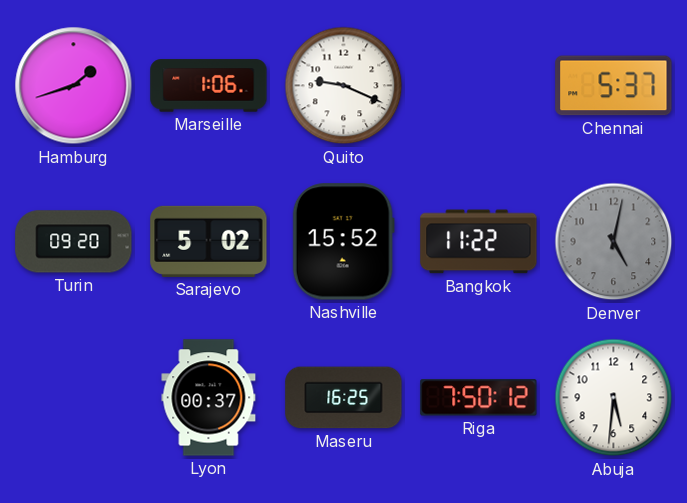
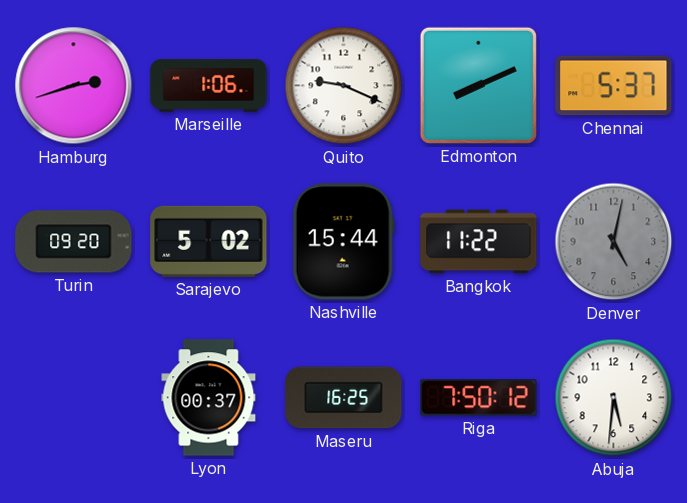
Hamburg: 1:42 -> 2:42 (74, 86)
Edmonton: none -> 8:11 (478, 85)
Nashville: 15:52 -> 15:44 (343, 242)
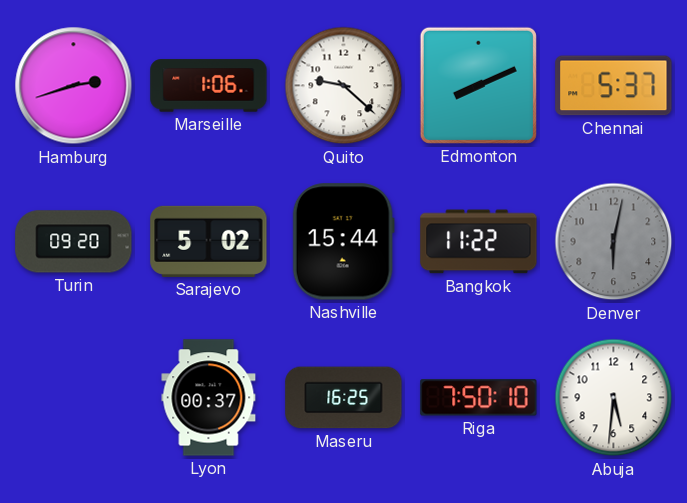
Quito: 9:19 -> 9:22 (344, 86)
Denver: 5:02 -> 6:02 (614, 242)
Riga: 7:50:12 -> 7:50:10 (479, 398)
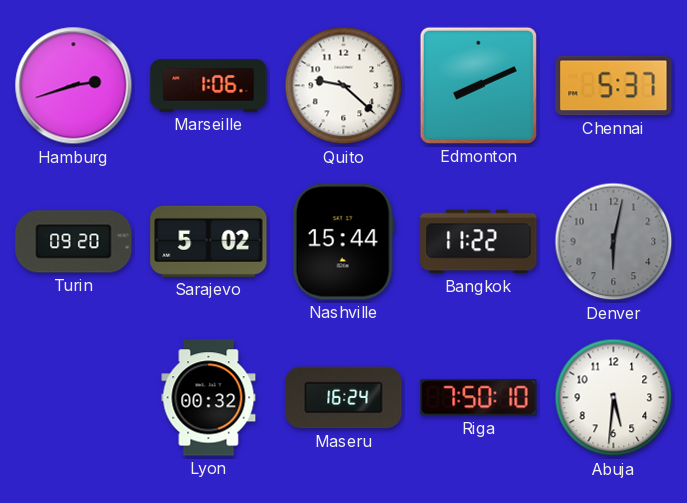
Lyon: 00:37 -> 00:32 (209, 398)
Maseru: 16:25 -> 16:24 (344, 398)
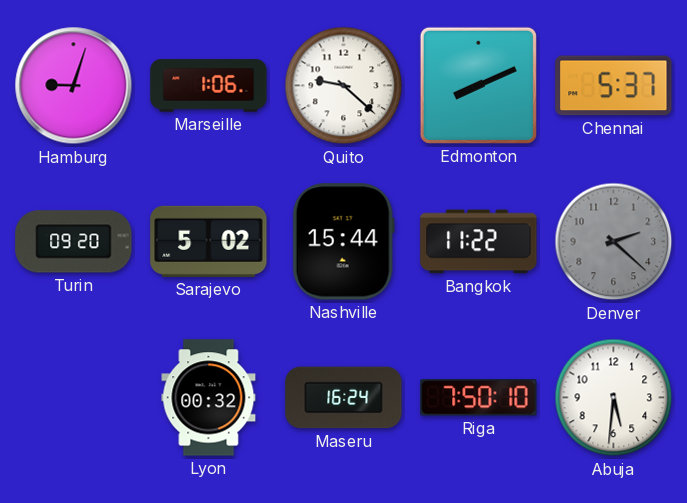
Hamburg: 2:42 -> 9:03 (74, 86)
Denver: 6:02 -> 2:22 (614, 242)
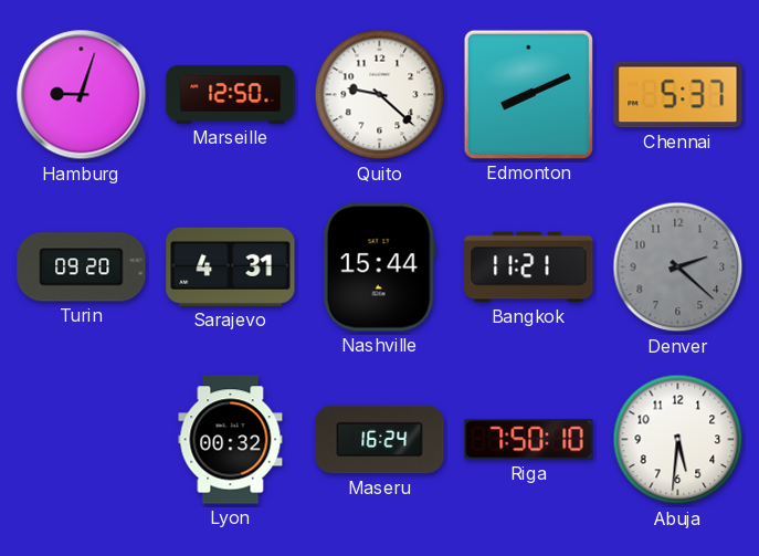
Marseille: 1:06 -> 12:50 (231, 95)
Sarajevo: 5:02 -> 4:31 (231, 266)
Bangkok: 11:22 -> 11:21 (529, 267)
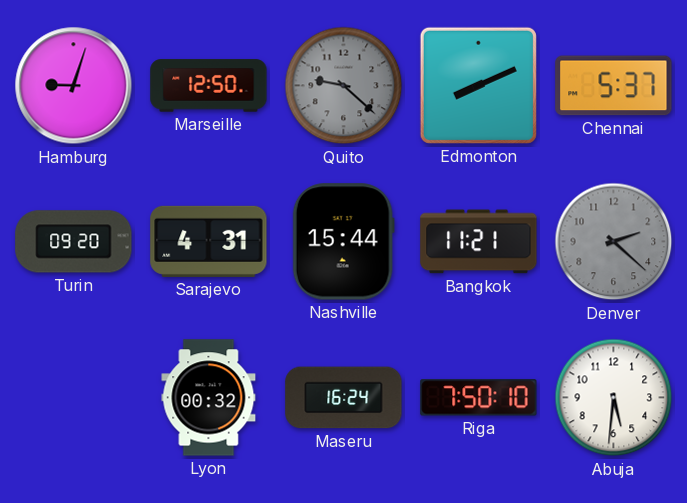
Quito dial: white -> grey (344, 86)
